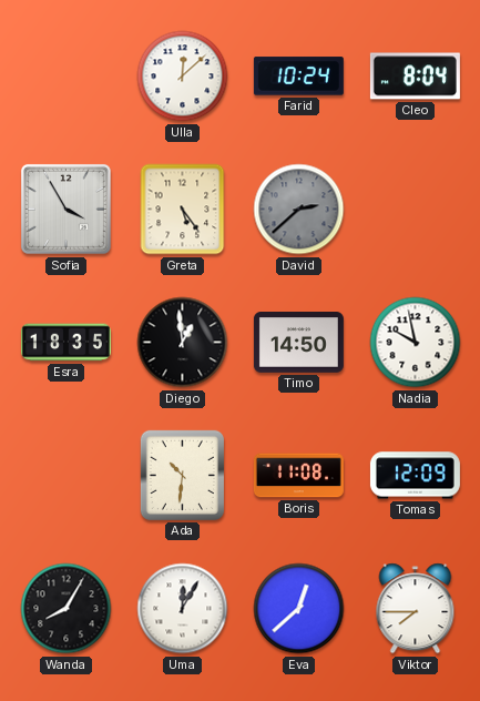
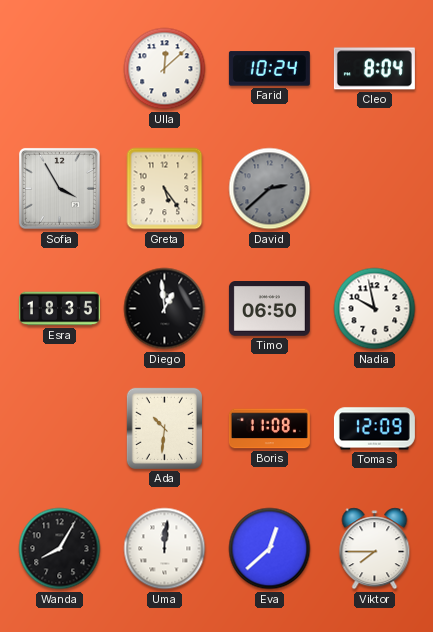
Timo: 14:50 -> 06:50 (269, 309)
Uma: 12:05 -> 12:01 (165, 549)
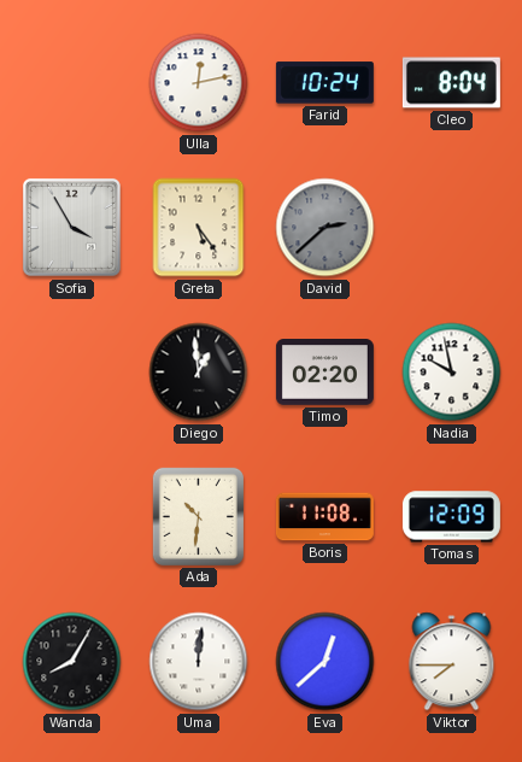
Ulla: 12:08 -> 12:13 (199, 83)
Esra: 18:35 -> none (59, 309)
Timo: 06:50 -> 02:20 (324, 373)
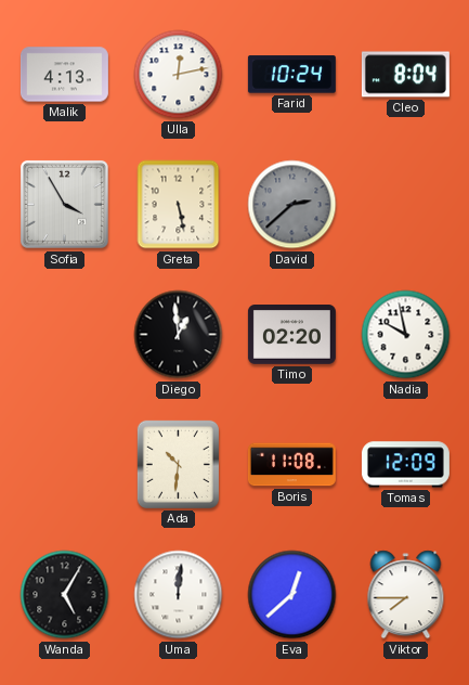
Malik: none -> 4:13 (64, 75)
Greta: 5:24 -> 5:28 (179, 205)
Wanda: 8:05 -> 5:05 (65, 595)
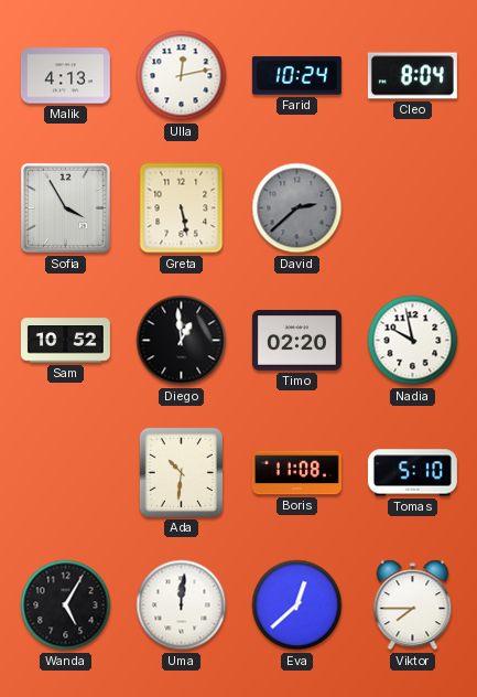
Sam: none -> 10:52 (65, 341)
Tomas: 12:09 -> 5:10 (412, 473)
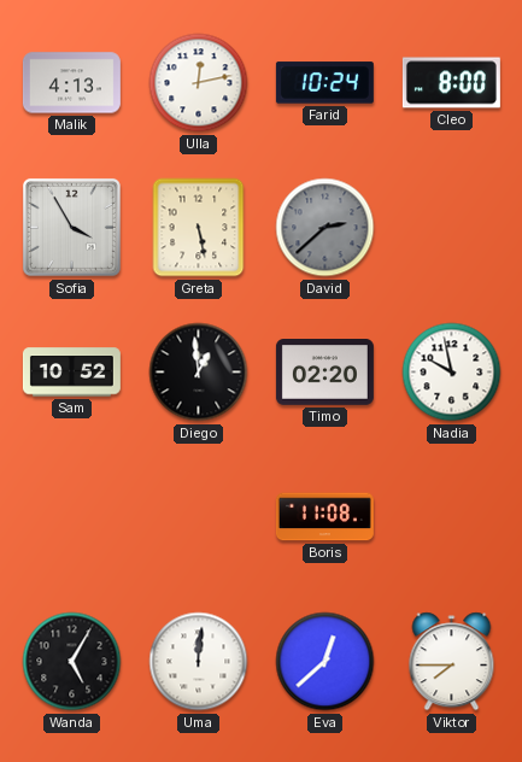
Cleo: 8:04 -> 8:00 (451, 83)
Ada: 10:31 -> none (181, 472)
Tomas: 5:10 -> none (412, 473)
